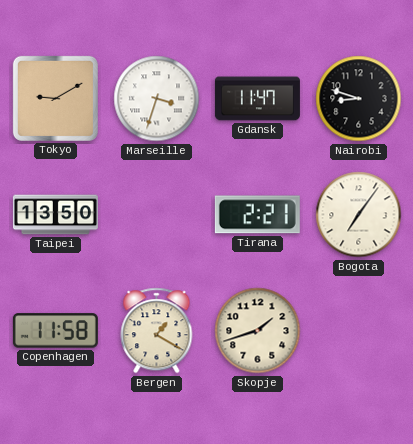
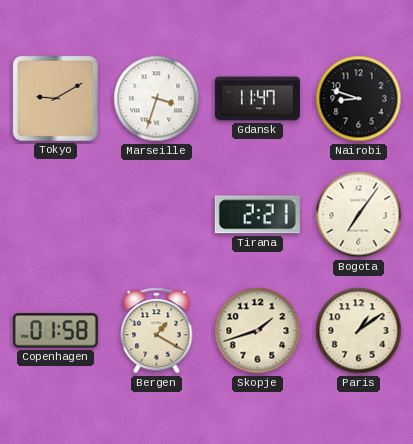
Taipei: 13:50 -> none (55, 215)
Copenhagen: 11:58 -> 01:58 (55, 331)
Paris: none -> 1:09 (359, 331)
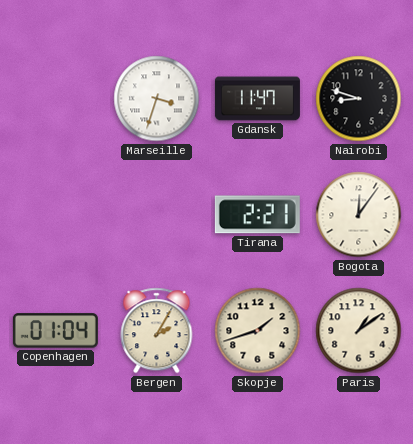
Tokyo: 9:10 -> none (55, 98)
Bogota: 7:06 -> 12:06 (359, 215)
Copenhagen: 01:58 -> 01:04 (55, 331)
Bergen: 1:20 -> 2:05 (157, 331)
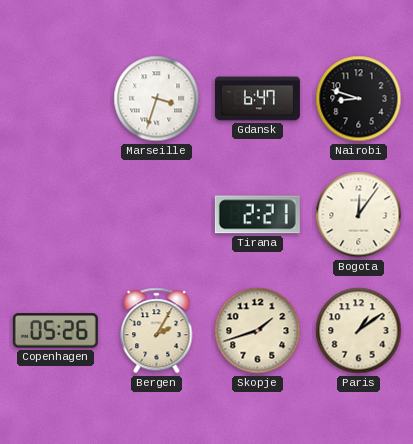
Gdansk: 11:47 -> 6:47 (257, 99)
Copenhagen: 01:04 -> 05:26 (55, 331)
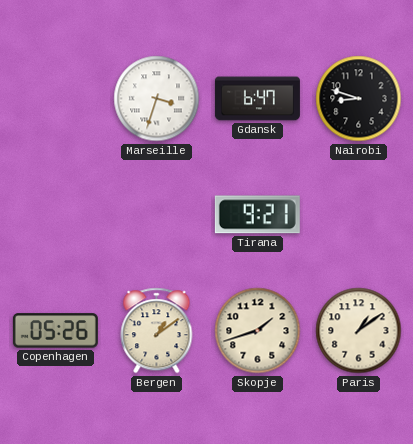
Tirana: 2:21 -> 9:21 (257, 215)
Bogota: 12:06 -> none (359, 215)
Bergen: 2:05 -> 1:09 (157, 331)
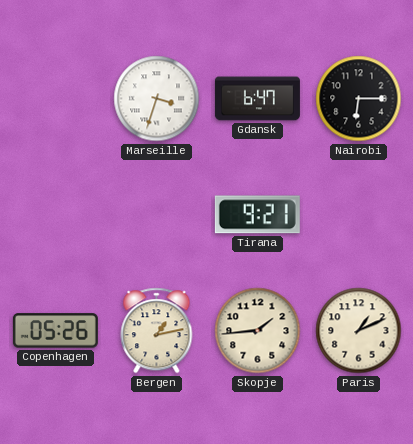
Nairobi: 8:48 -> 6:15 (359, 99)
Bergen: 1:09 -> 1:13 (157, 331)
Skopje: 1:42 -> 1:44 (258, 331)
Paris: 1:09 -> 1:11 (359, 331)
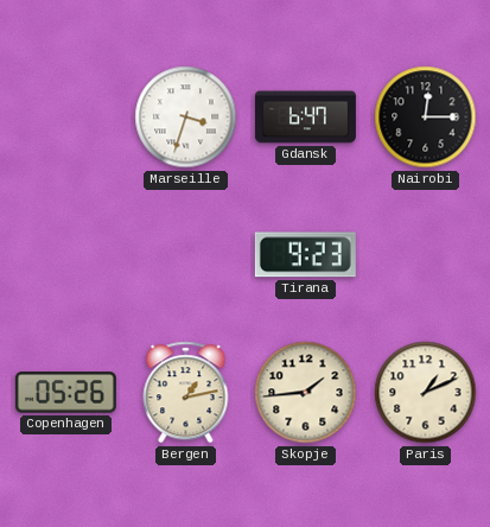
Nairobi: 6:15 -> 12:15 (426, 118)
Tirana: 9:21 -> 9:23 (305, 255)
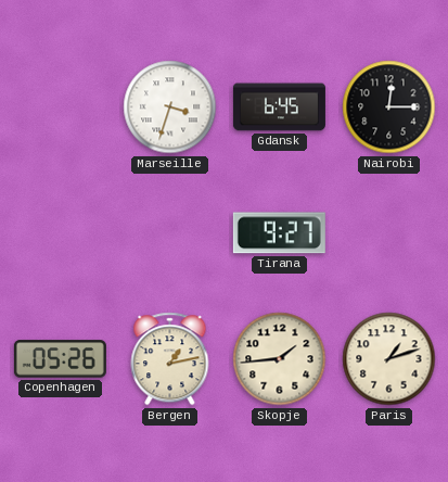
Gdansk: 6:47 -> 6:45 (279, 107)
Tirana: 9:23 -> 9:27 (279, 233)
Paris: 1:11 -> 1:12 (389, 359)
